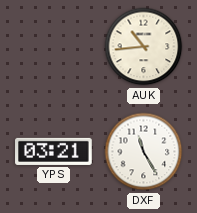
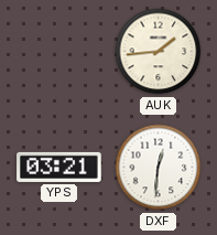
AUK: 10:44 -> 1:44 (159, 52)
DXF: 11:25 -> 12:31 (159, 168)
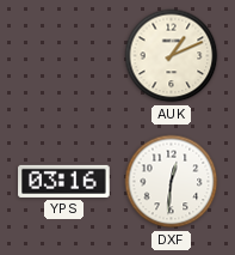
AUK: 1:44 -> 1:11 (172, 56)
YPS: 03:21 -> 03:16 (64, 181)
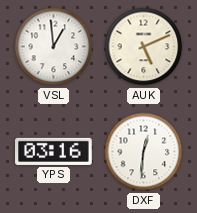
VSL: none -> 12:59 (54, 47)
AUK: 1:11 -> 5:11 (144, 47)
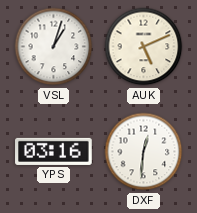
VSL: 12:59 -> 1:03 (54, 47)
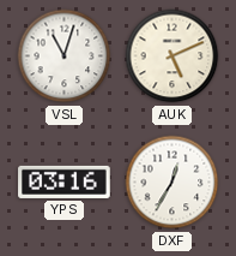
VSL: 1:03 -> 11:03 (65, 56)
DXF: 12:31 -> 12:35 (173, 183)
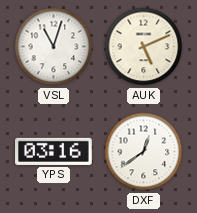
DXF: 12:35 -> 12:39 (144, 152)
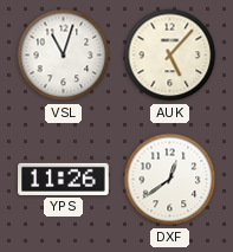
AUK: 5:11 -> 5:07 (170, 56)
YPS: 03:16 -> 11:26 (64, 179)
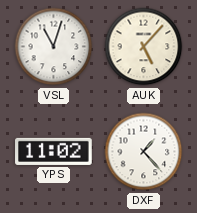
YPS: 11:26 -> 11:02 (54, 151)
DXF: 12:39 -> 1:23 (144, 152)
